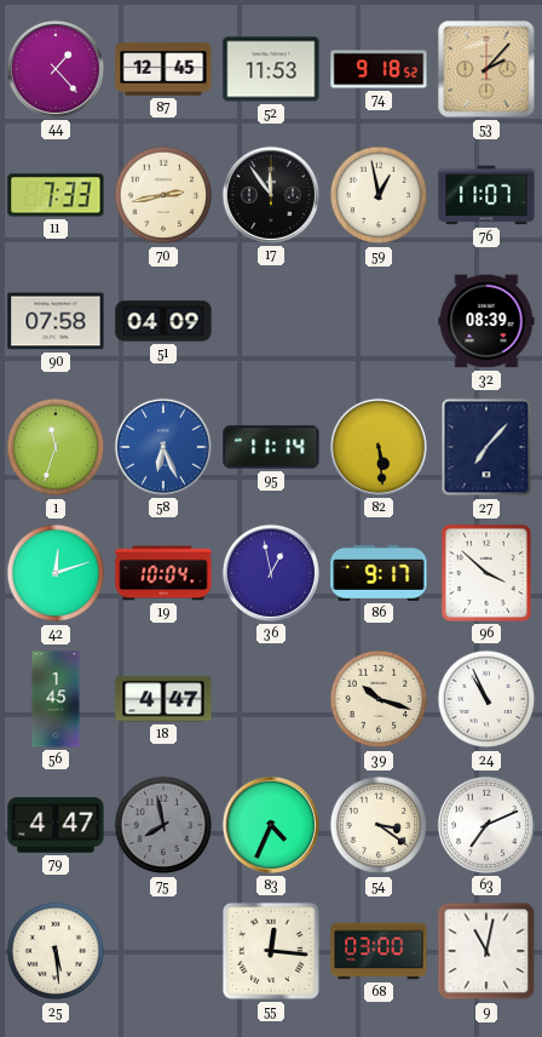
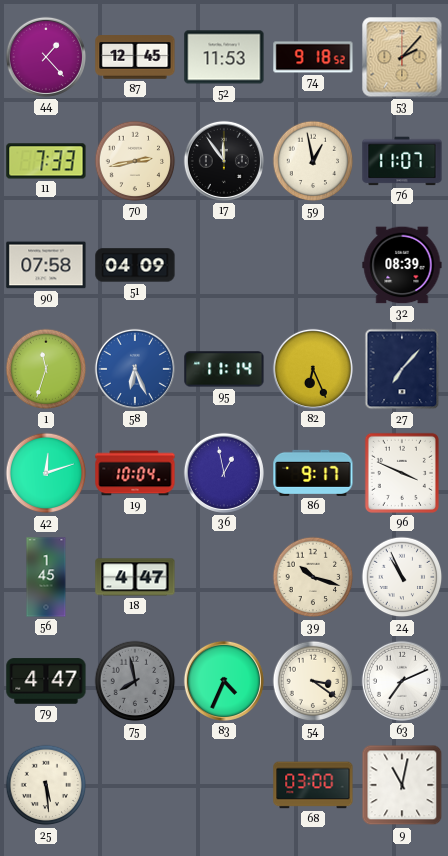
82: 5:29 -> 6:26 (313, 369)
96: 3:52 -> 3:49 (402, 473)
55: 12:16 -> none (271, 951)
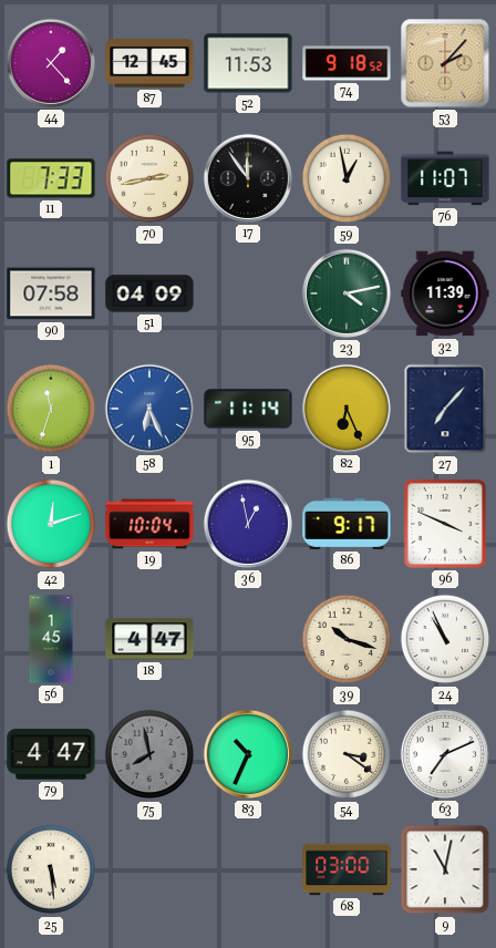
23: none -> 4:13 (347, 293)
32: 08:39 -> 11:39 (445, 293)
83: 4:34 -> 10:34 (248, 754)
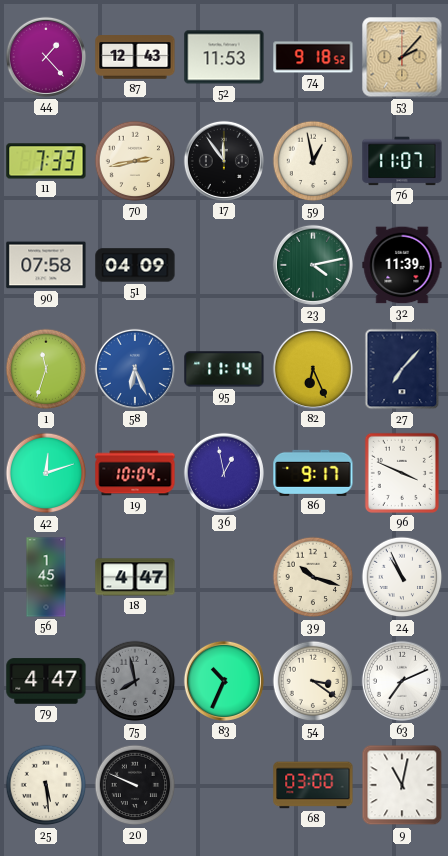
87: 12:45 -> 12:43 (135, 57)
20: none -> 9:49 (135, 785)
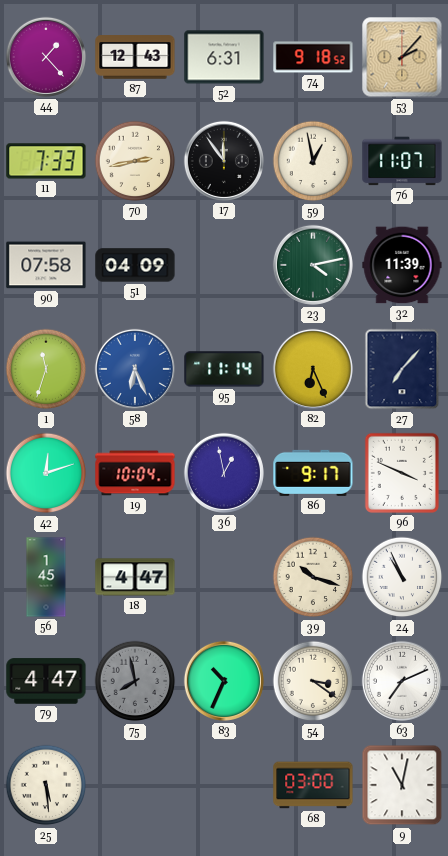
52: 11:53 -> 6:31 (224, 57)
20: 9:49 -> none (135, 785)
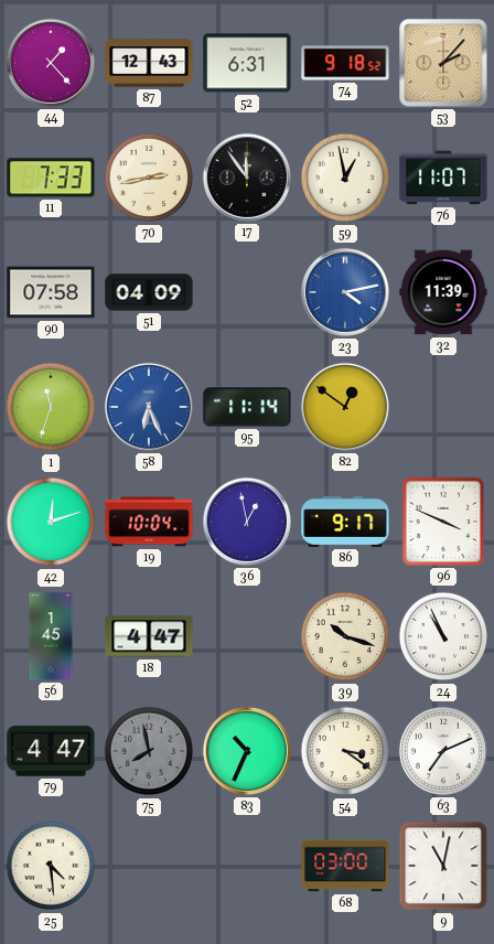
23 dial: green -> blue (345, 292)
82: 6:26 -> 12:51 (345, 407)
27: 7:07 -> none (402, 369)
25: 5:29 -> 4:29 (51, 866)
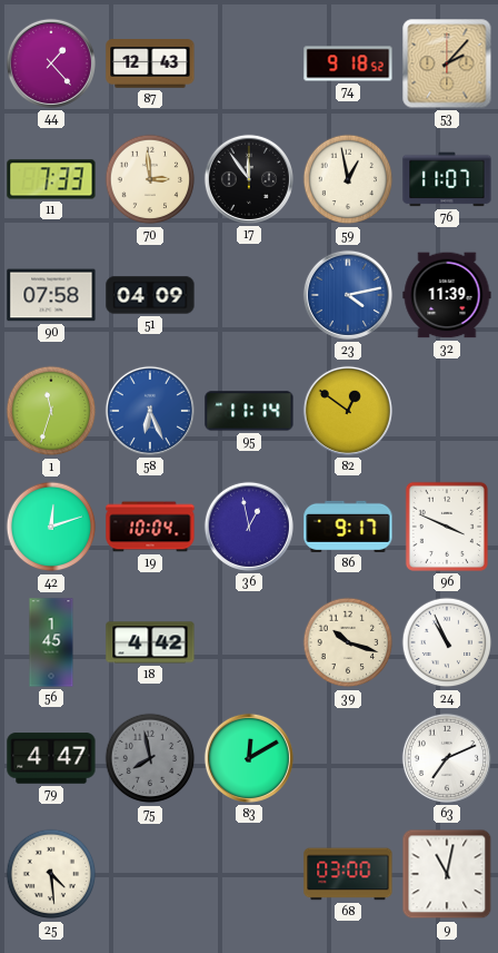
52: 6:31 -> none (247, 63)
70: 2:43 -> 2:59 (150, 179)
18: 4:47 -> 4:42 (150, 642)
83: 10:34 -> 12:10 (249, 758)
54: 3:21 -> none (345, 751)
